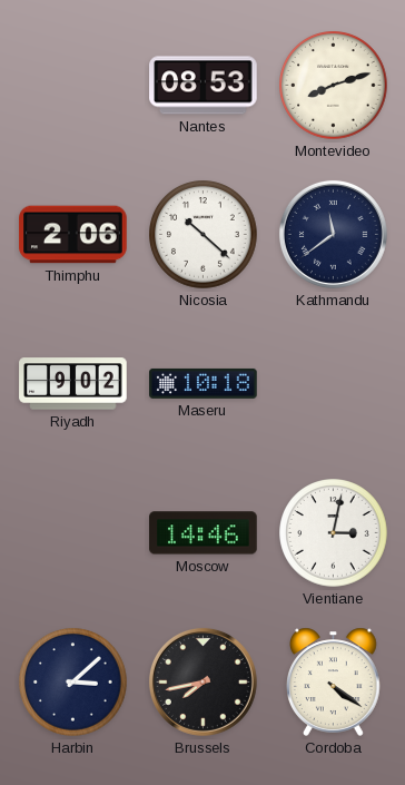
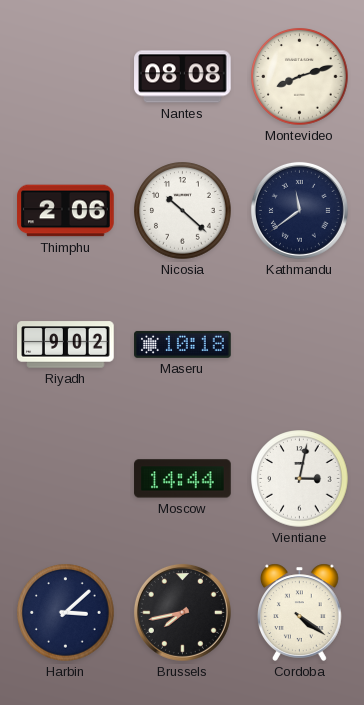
Nantes: 08:53 -> 08:08 (183, 77)
Moscow: 14:46 -> 14:44 (183, 479)
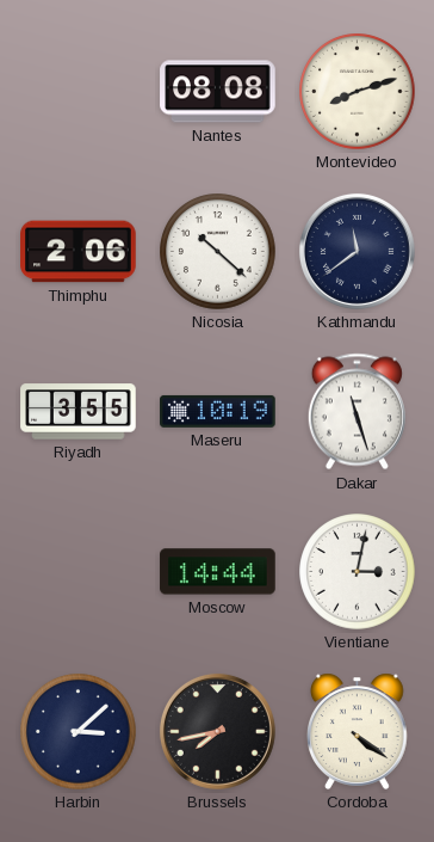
Riyadh: 9:02 -> 3:55 (79, 412)
Maseru: 10:18 -> 10:19 (218, 411)
Dakar: none -> 11:27 (356, 412)
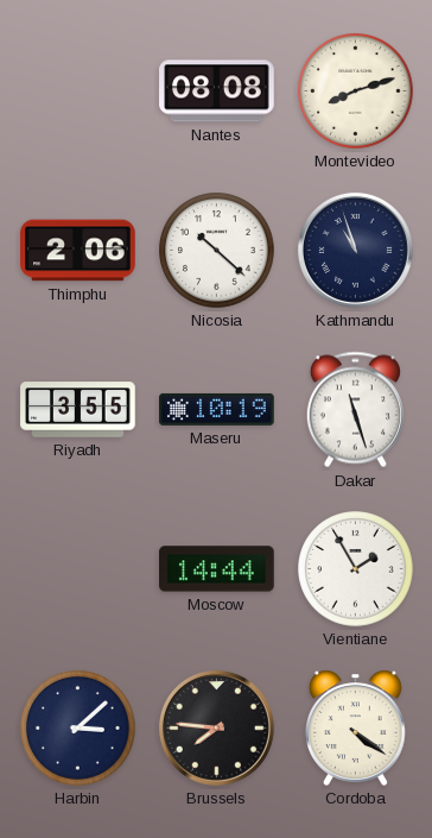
Kathmandu: 11:39 -> 10:57 (355, 250)
Vientiane: 3:02 -> 1:55 (356, 569)
Brussels: 7:43 -> 7:46 (216, 727)
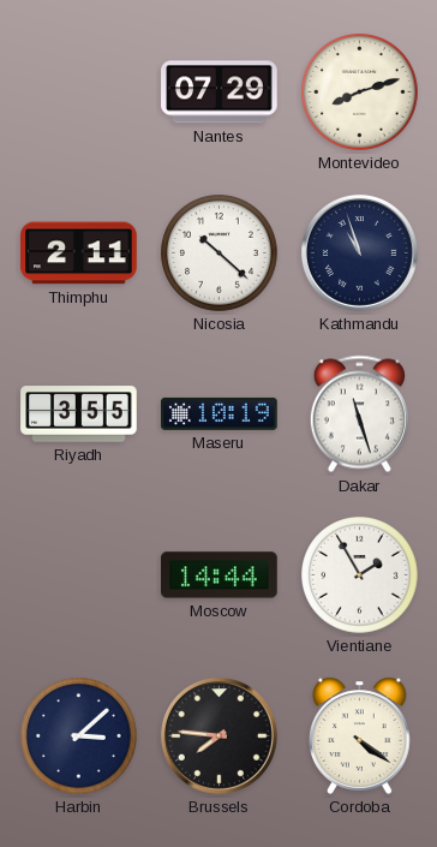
Nantes: 08:08 -> 07:29 (220, 93)
Thimphu: 2:06 -> 2:11 (79, 253)
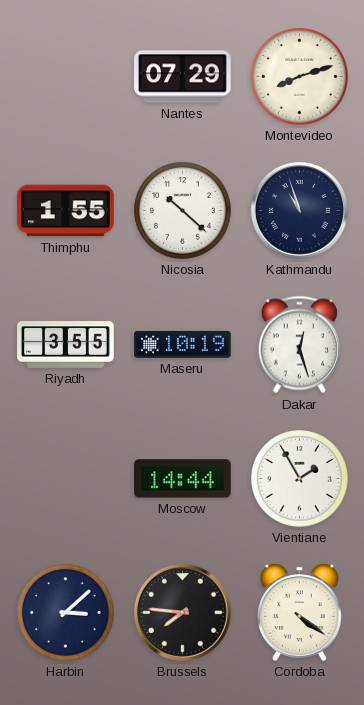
Thimphu: 2:11 -> 1:55 (66, 211)
Dakar: 11:27 -> 12:27 (299, 345)
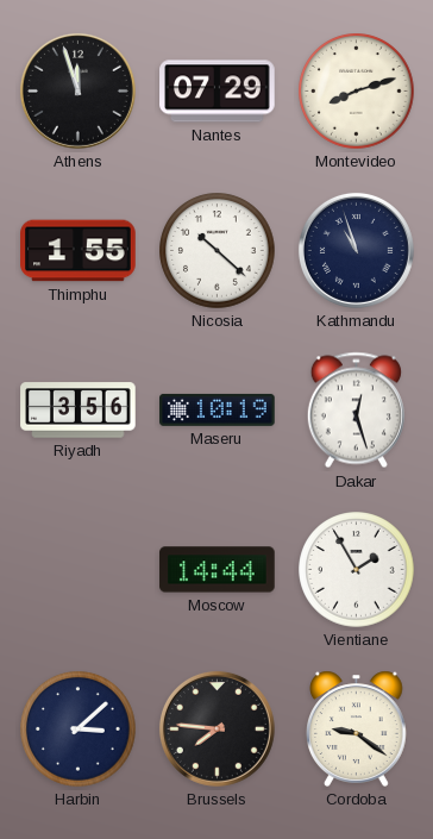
Athens: none -> 11:57 (77, 90)
Riyadh: 3:55 -> 3:56 (79, 411)
Cordoba: 4:21 -> 9:21 (357, 728)
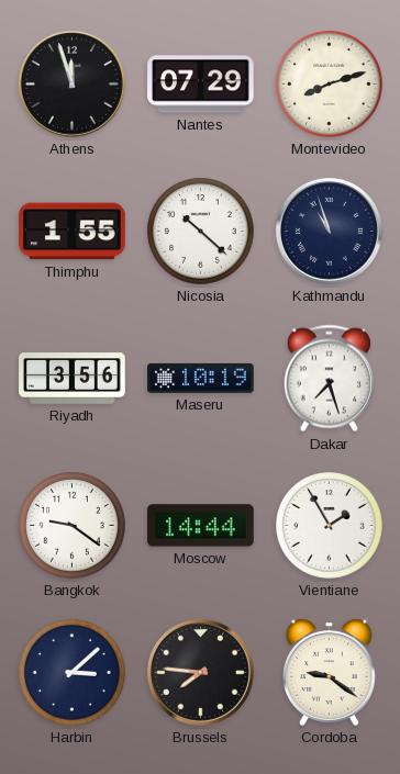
Dakar: 12:27 -> 7:27 (329, 379)
Bangkok: none -> 9:21 (73, 526)
